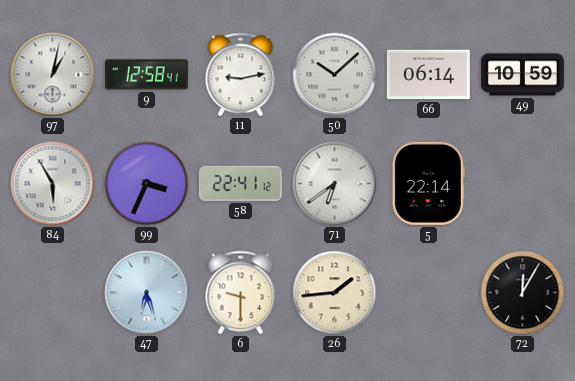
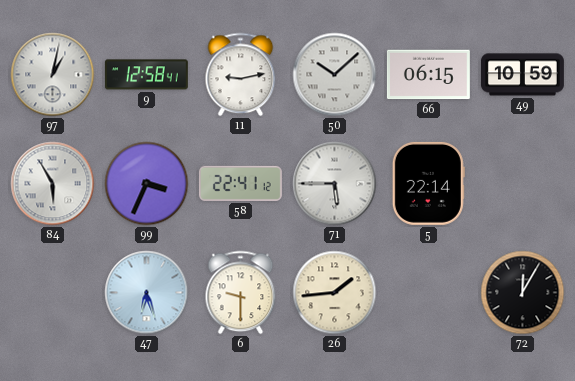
66: 06:14 -> 06:15 (428, 75)
71: 6:39 -> 5:45 (335, 184)
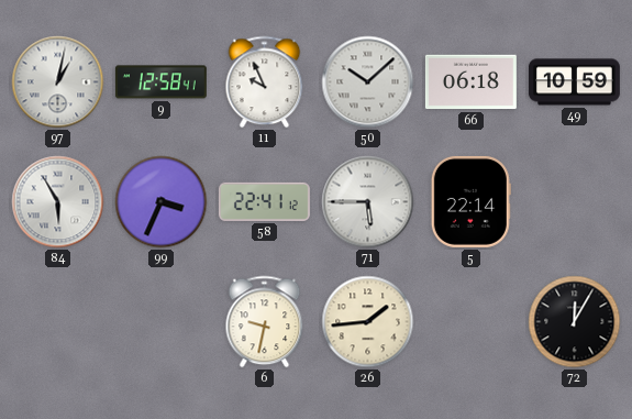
11: 9:13 -> 9:56 (265, 82)
66: 06:15 -> 06:18 (470, 82)
47: 6:27 -> none (147, 293)
6: 9:30 -> 9:32 (265, 322)
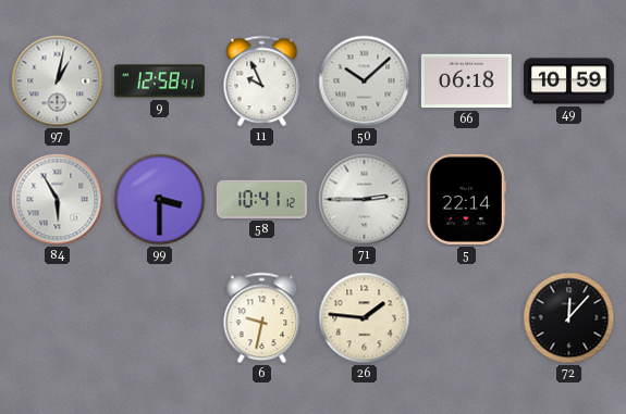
99: 3:34 -> 3:30 (160, 200)
58: 22:41 -> 10:41 (261, 199)
71: 5:45 -> 2:45 (365, 200)
26: 1:44 -> 1:46 (365, 318)
72: 12:05 -> 12:07 (569, 318)
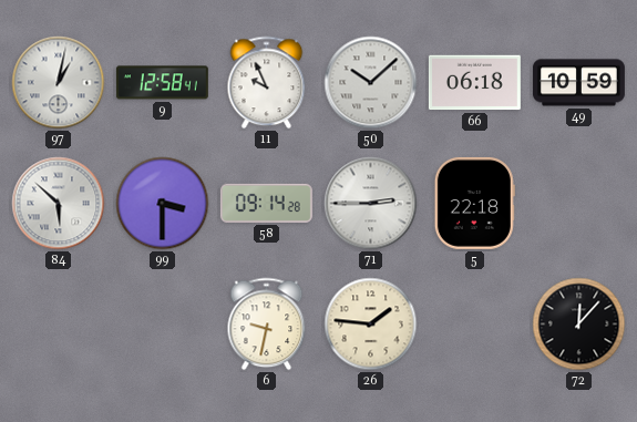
84: 5:55 -> 5:52 (59, 204)
58: 10:41 -> 09:14 (266, 203)
5: 22:14 -> 22:18 (474, 203)
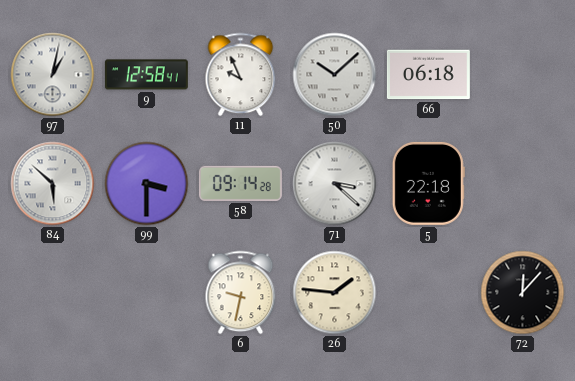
49: 10:59 -> none (578, 83)
71: 2:45 -> 3:22 (335, 184)
